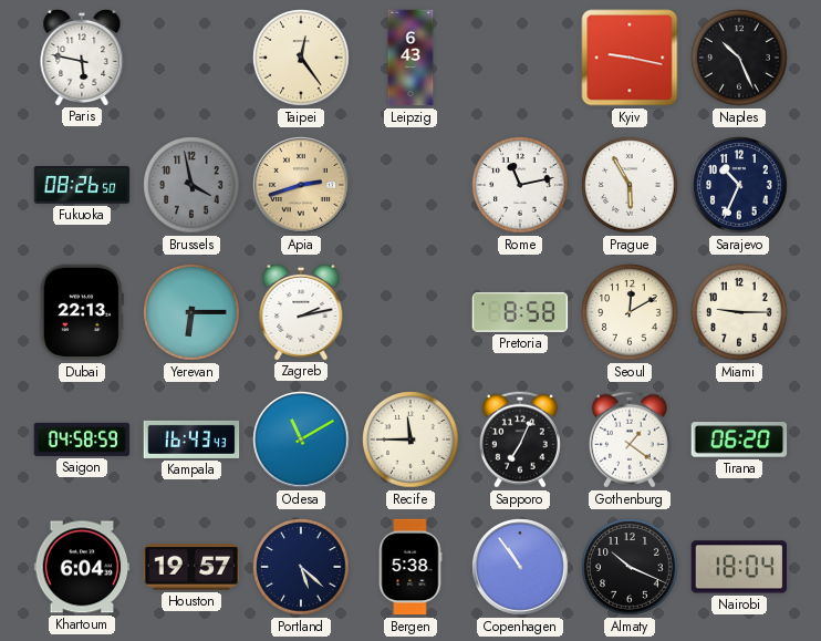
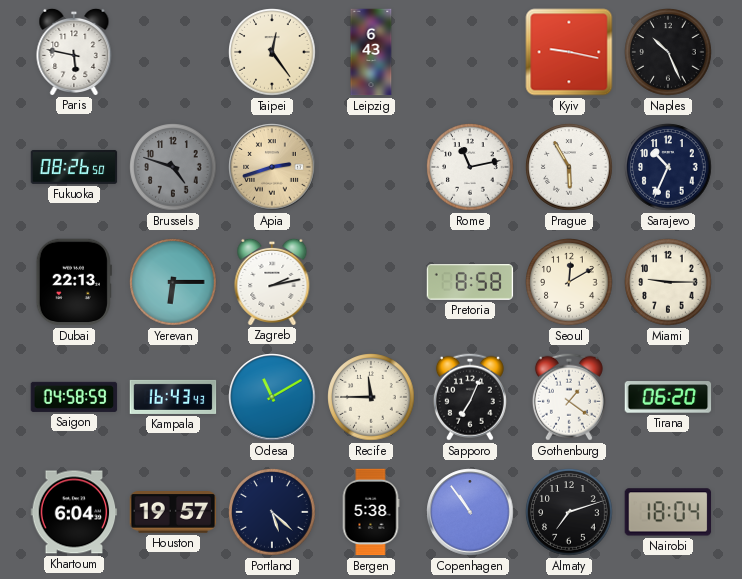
Brussels: 3:58 -> 4:48 (173, 167)
Almaty: 10:19 -> 7:12 (569, 512)
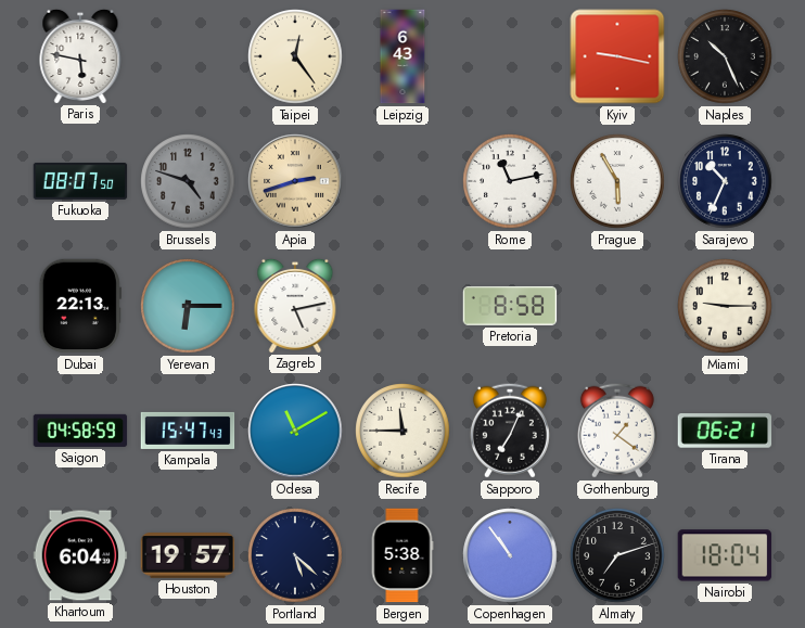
Fukuoka: 08:26 -> 08:07 (80, 181)
Zagreb: 2:13 -> 5:13 (295, 305)
Seoul: 12:10 -> none (569, 282)
Kampala: 16:43 -> 15:47 (188, 431)
Tirana: 06:20 -> 06:21 (725, 431)
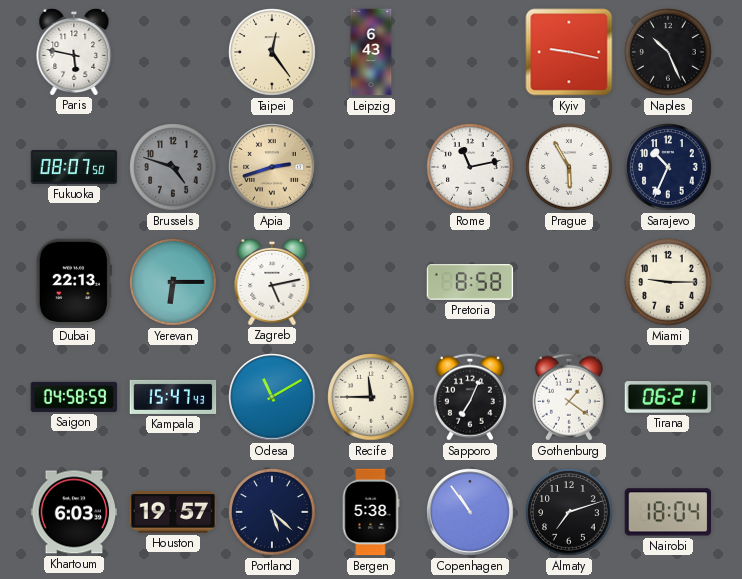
Khartoum: 6:04 -> 6:03 (74, 512)
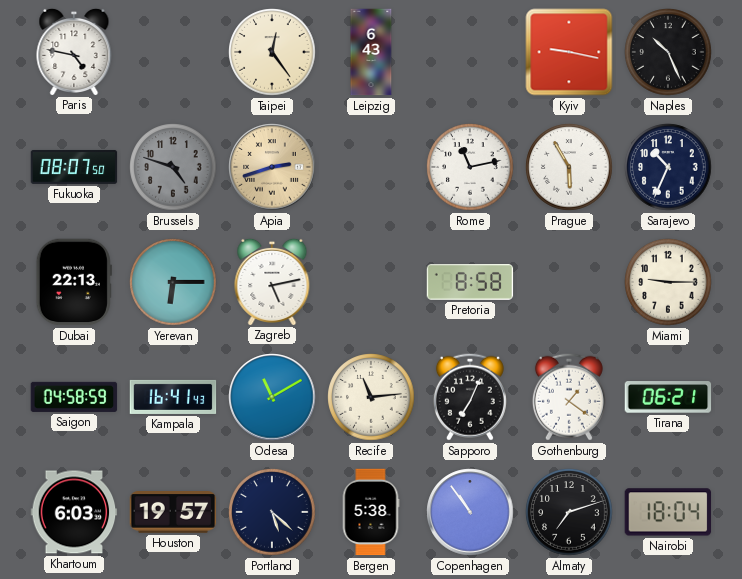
Paris: 5:47 -> 4:47 (74, 51)
Kampala: 15:47 -> 16:41 (173, 397)
Recife: 11:45 -> 11:14 (371, 397)
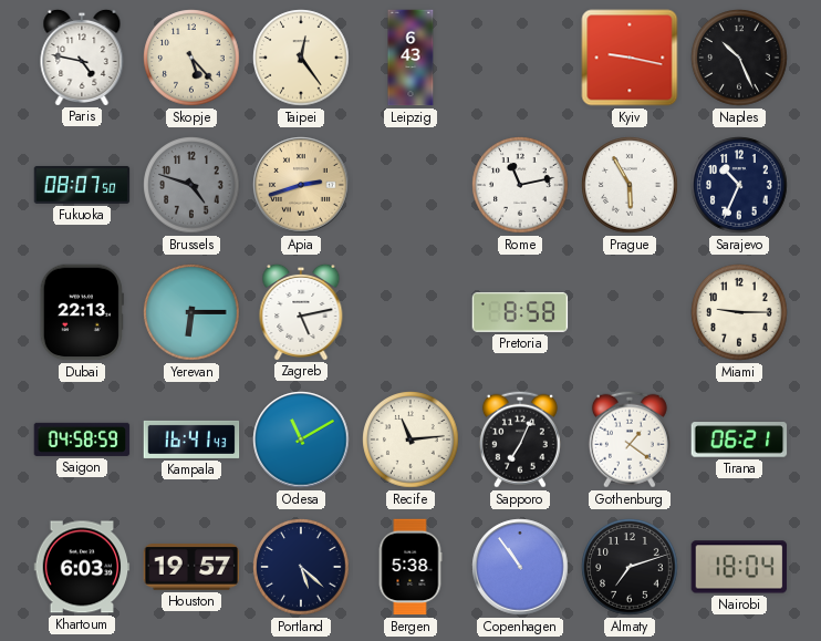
Skopje: none -> 5:23 (191, 58)
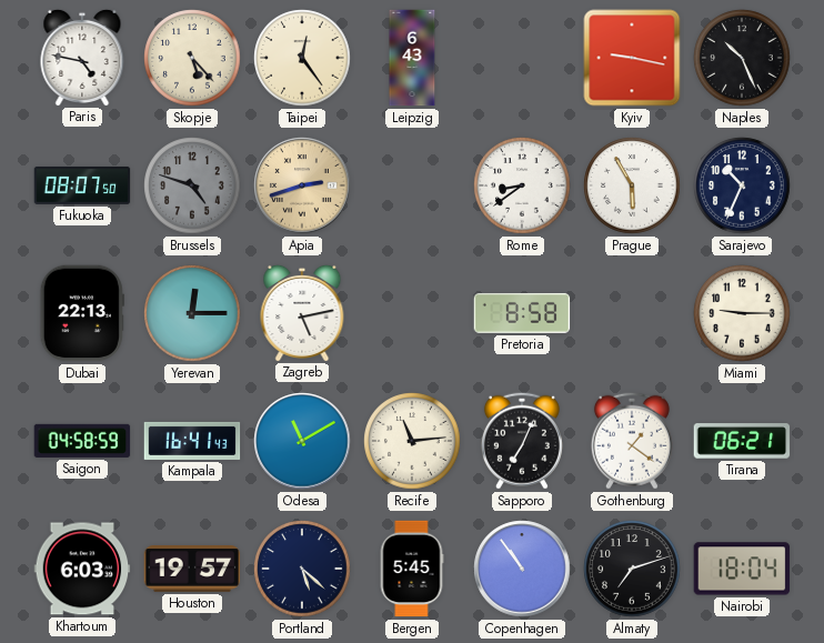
Rome: 11:13 -> 8:39 (522, 185)
Yerevan: 6:15 -> 12:15 (192, 313)
Bergen: 5:38 -> 5:45 (412, 569)
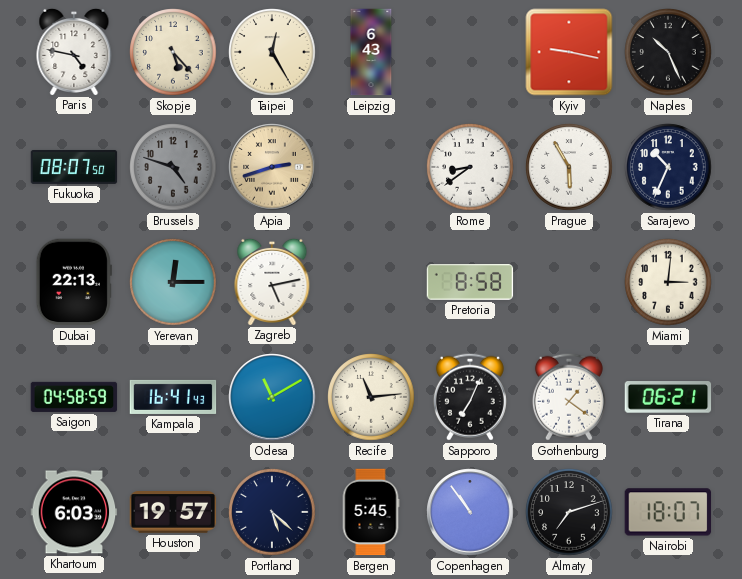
Taipei: 12:24 -> 12:25 (272, 52)
Miami: 9:15 -> 3:01 (668, 282)
Nairobi: 18:04 -> 18:07 (668, 512)
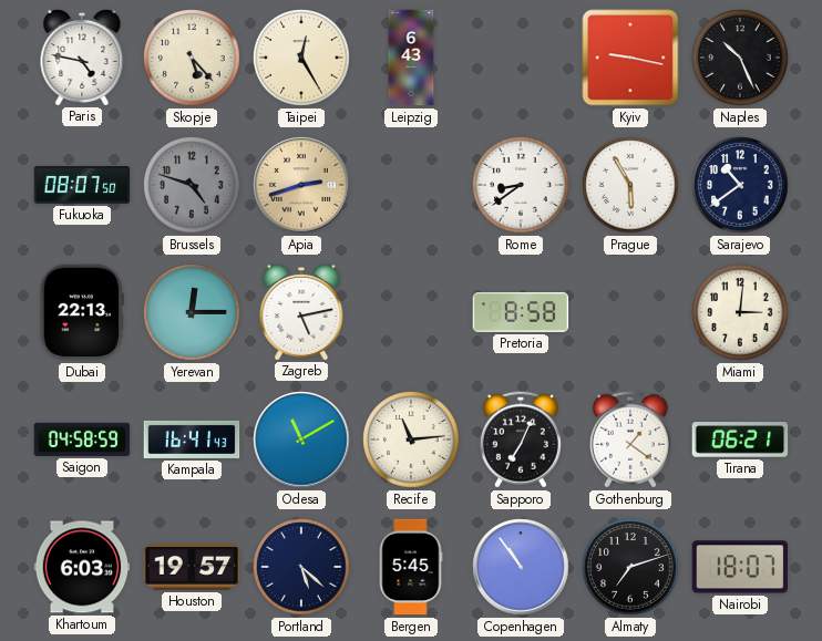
Sarajevo: 10:34 -> 10:39 (740, 185)
